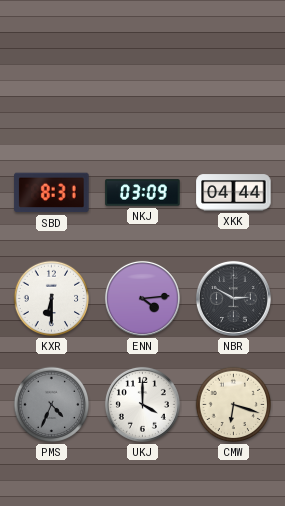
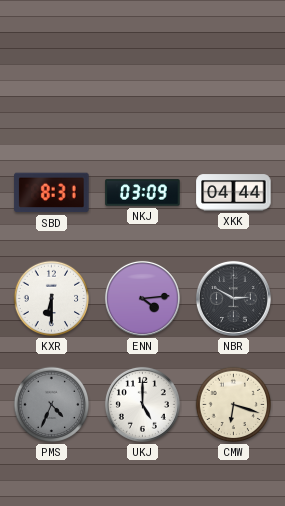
UKJ: 4:00 -> 5:00 (142, 404)
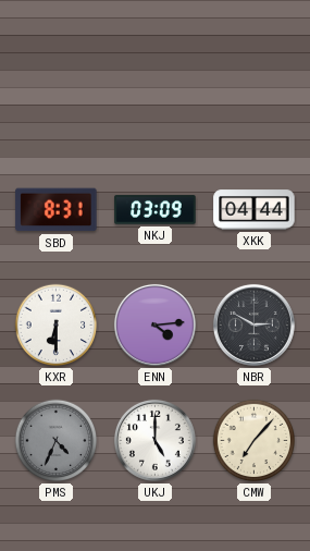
CMW: 6:18 -> 7:07 (255, 441)
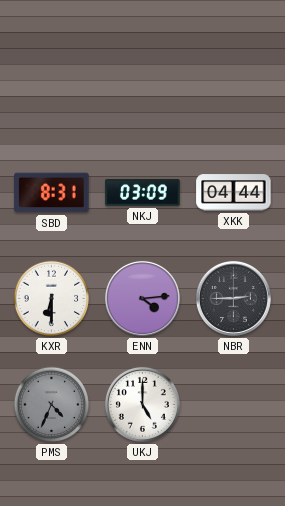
NBR: 2:50 -> 2:45 (233, 298)
CMW: 7:07 -> none (255, 441)
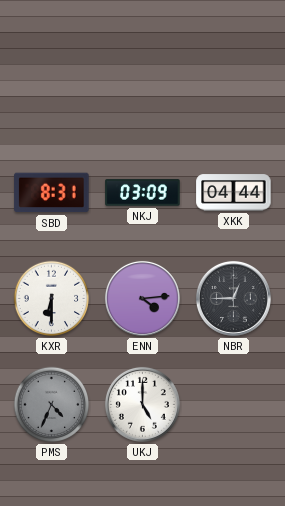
NBR: 2:45 -> 12:45 (233, 298)
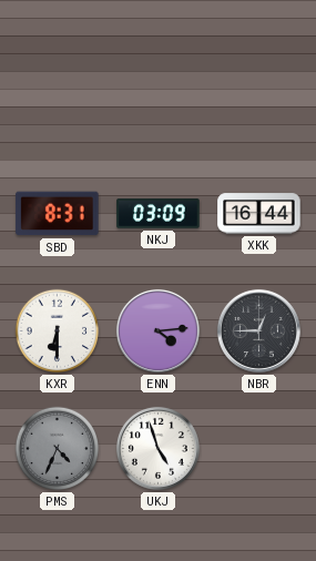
XKK: 04:44 -> 16:44 (259, 214)
UKJ: 5:00 -> 4:57 (157, 448)
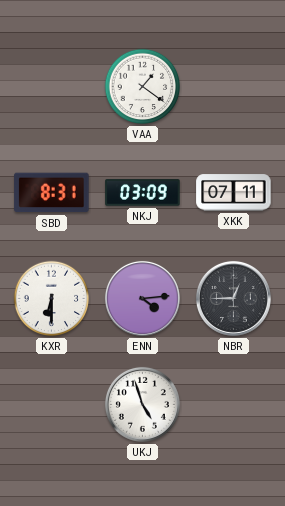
VAA: none -> 1:21 (143, 87)
XKK: 16:44 -> 07:11 (234, 193)
PMS: 4:34 -> none (58, 449)
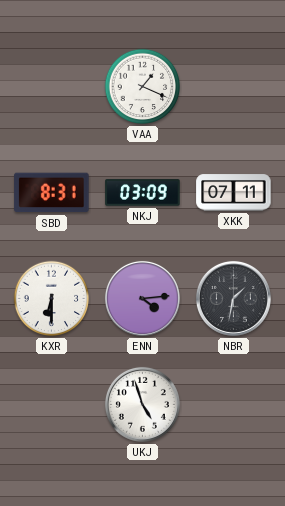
VAA: 1:21 -> 1:19 (143, 87)
NBR: 12:45 -> 1:32 (233, 298)
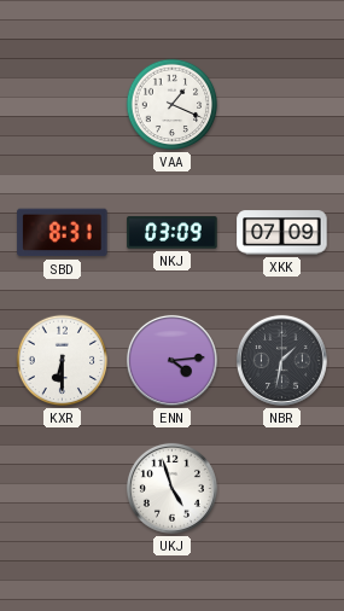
XKK: 07:11 -> 07:09 (282, 233)
